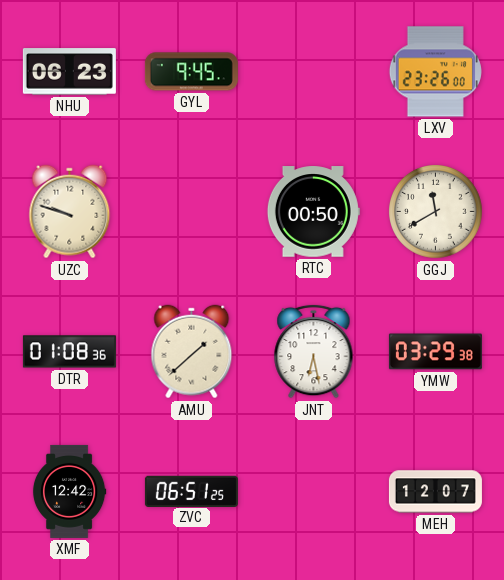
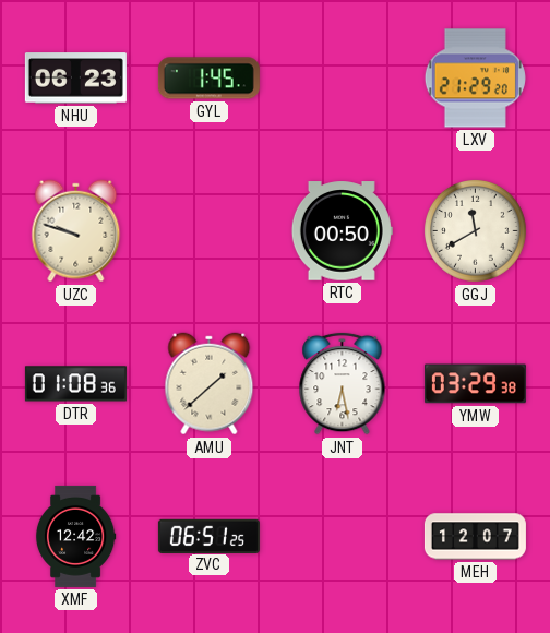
GYL: 9:45 -> 1:45 (208, 79)
LXV: 23:26 -> 21:29 (475, 79)
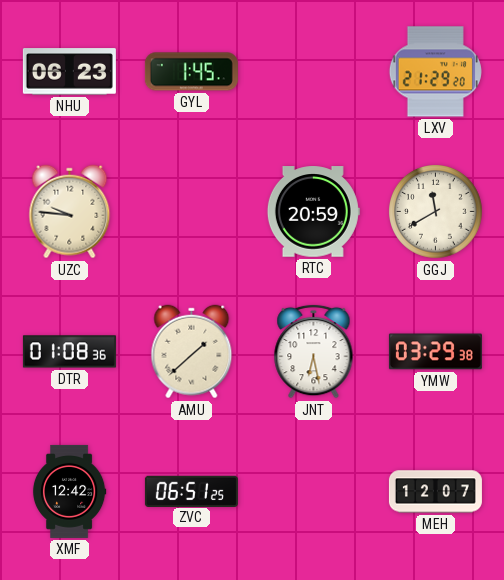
UZC: 9:48 -> 9:46 (70, 212)
RTC: 00:50 -> 20:59 (313, 212)
